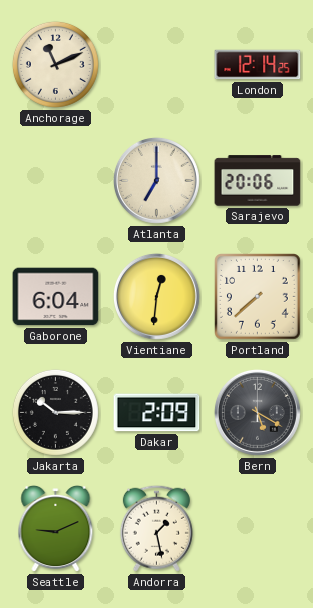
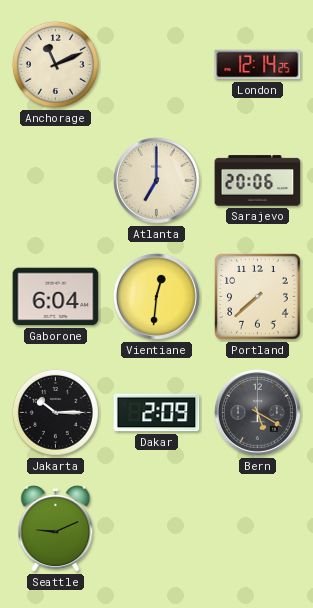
Andorra: 1:28 -> none (156, 528)
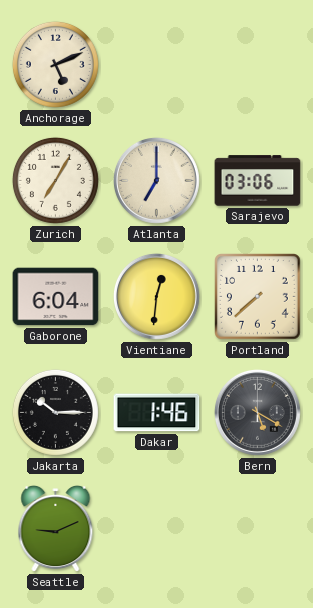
Anchorage: 11:11 -> 5:11 (55, 64)
London: 12:14 -> none (258, 65)
Zurich: none -> 7:05 (55, 180)
Sarajevo: 20:06 -> 03:06 (258, 181)
Dakar: 2:09 -> 1:46 (157, 413)
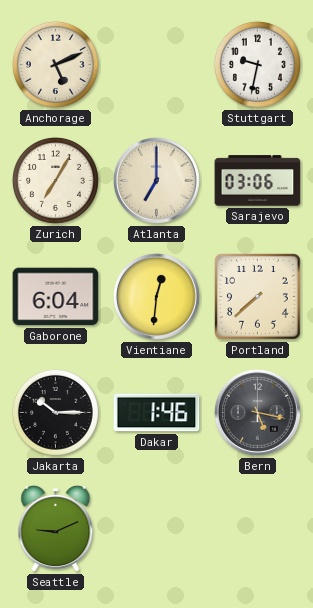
Stuttgart: none -> 9:32 (257, 64)
Bern: 5:20 -> 5:17 (257, 412)
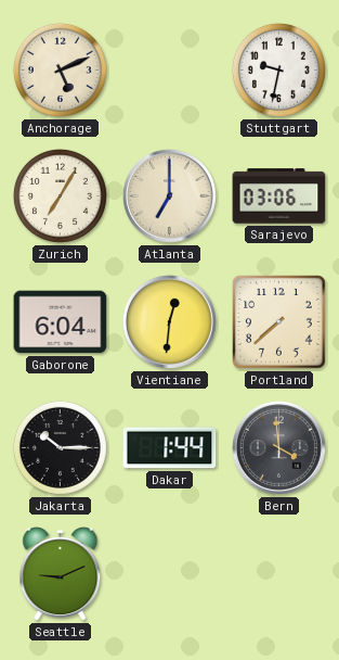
Dakar: 1:46 -> 1:44 (170, 448)
Bern: 5:17 -> 3:59 (278, 447)
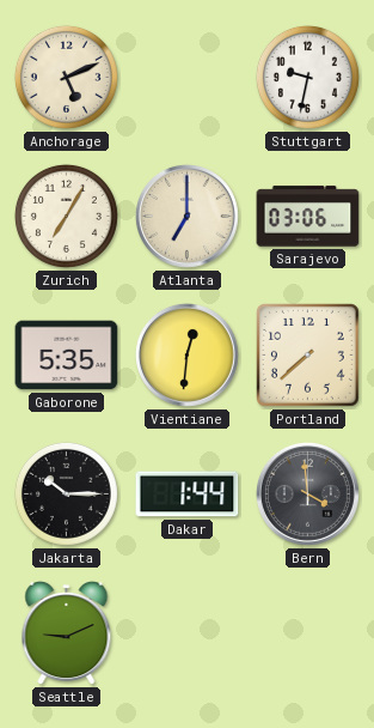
Gaborone: 6:04 -> 5:35 (67, 356)
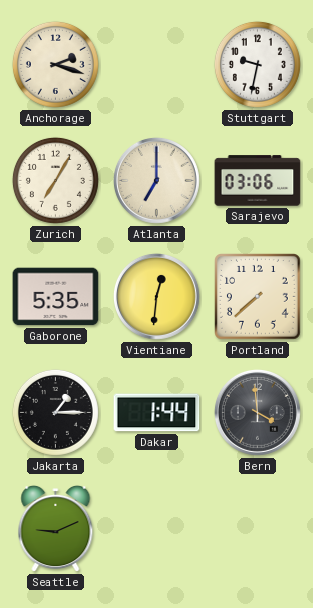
Anchorage: 5:11 -> 2:18 (55, 64)
Jakarta: 10:15 -> 1:15 (55, 412)
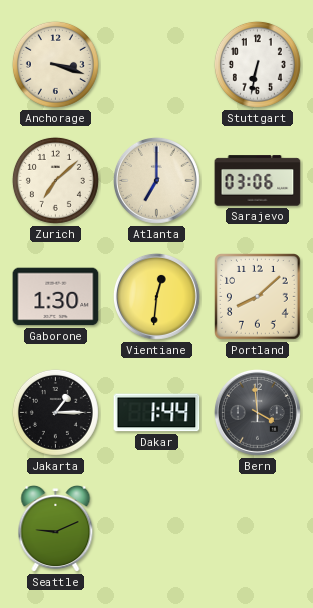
Anchorage: 2:18 -> 3:18 (55, 64)
Stuttgart: 9:32 -> 6:32 (257, 64)
Zurich: 7:05 -> 7:08 (55, 180)
Gaborone: 5:35 -> 1:30 (56, 297)
Portland: 7:38 -> 8:08 (258, 297)
